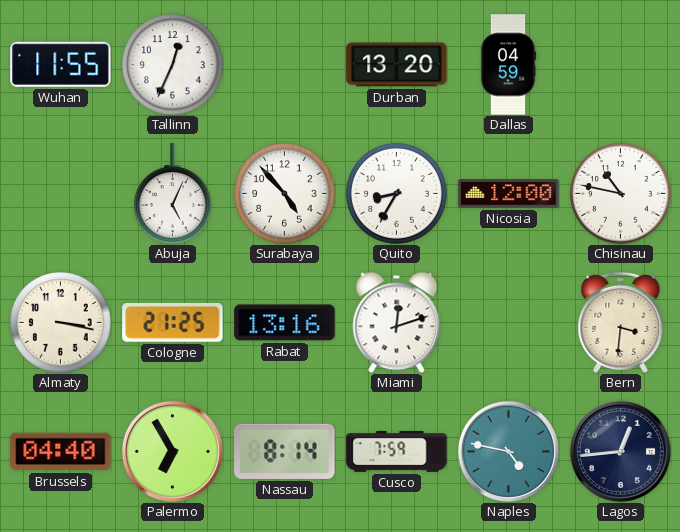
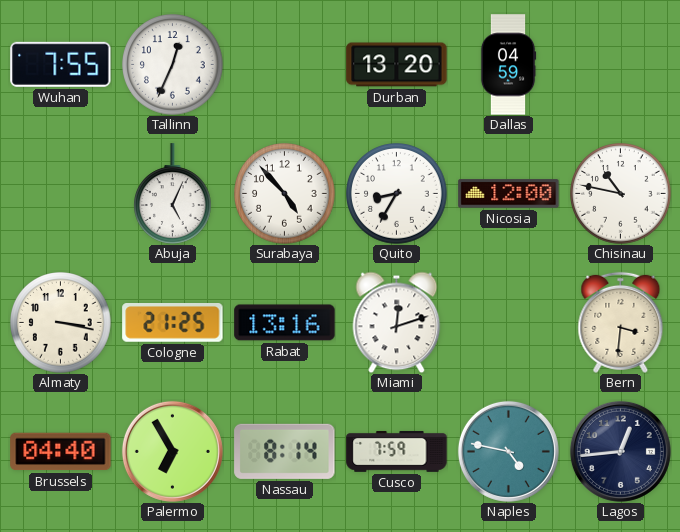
Wuhan: 11:55 -> 7:55 (61, 64)
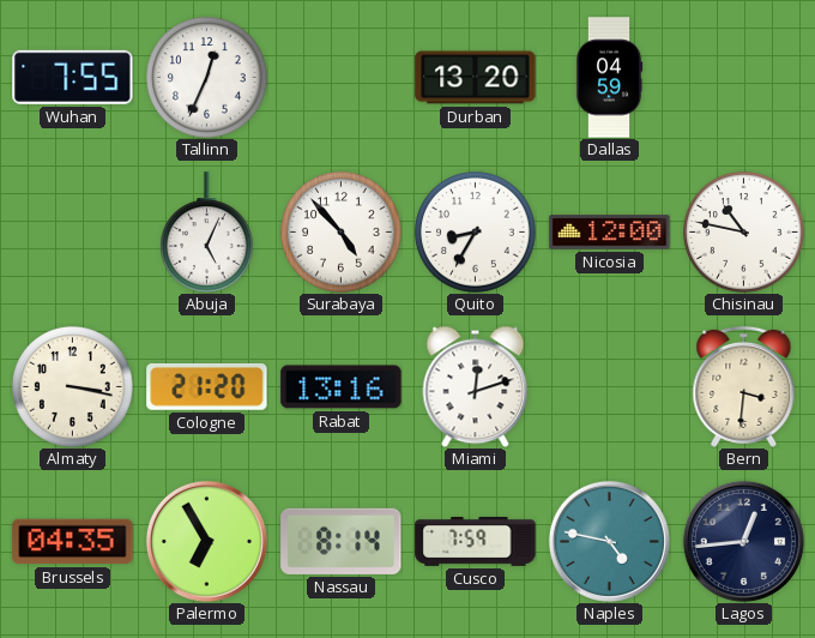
Cologne: 21:25 -> 21:20 (207, 387)
Brussels: 04:40 -> 04:35 (73, 542)
